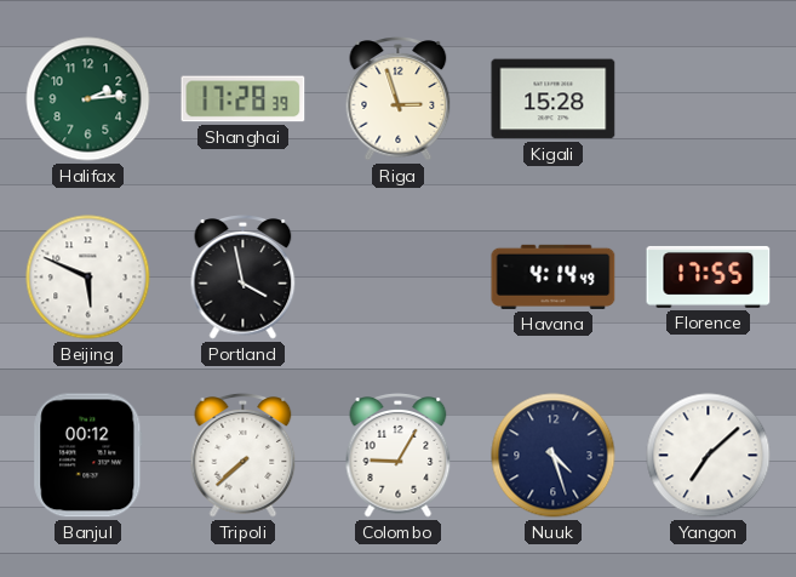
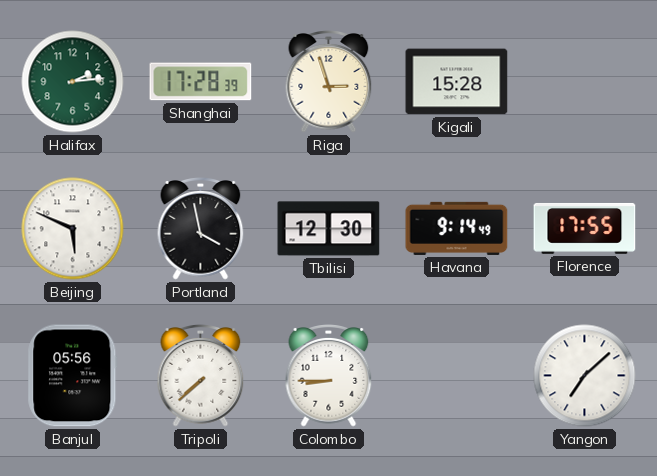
Tbilisi: none -> 12:30 (329, 229)
Havana: 4:14 -> 9:14 (457, 228)
Banjul: 00:12 -> 05:56 (73, 376)
Colombo: 9:05 -> 8:45 (329, 376)
Nuuk: 4:27 -> none (554, 456)
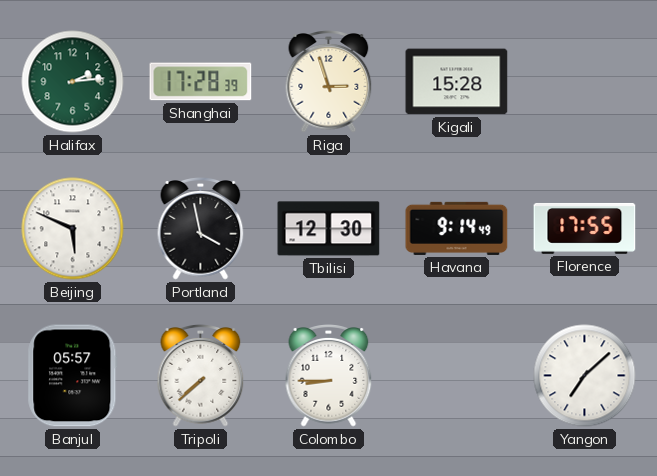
Banjul: 05:56 -> 05:57 (73, 376)
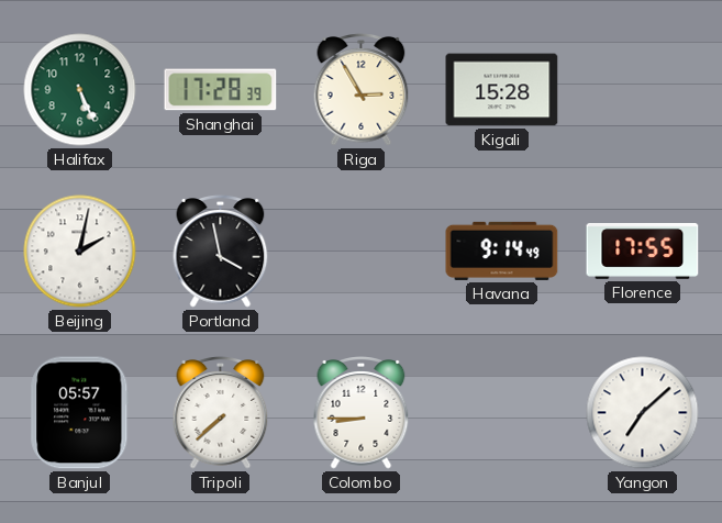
Halifax: 2:14 -> 5:26 (80, 90)
Riga: 2:57 -> 2:55 (362, 90)
Beijing: 5:49 -> 2:02 (80, 252)
Tbilisi: 12:30 -> none (329, 229)
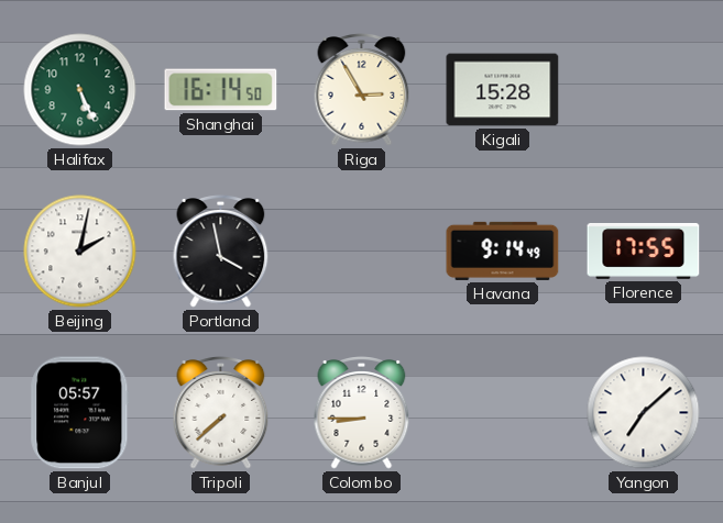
Shanghai: 17:28 -> 16:14 (221, 90)
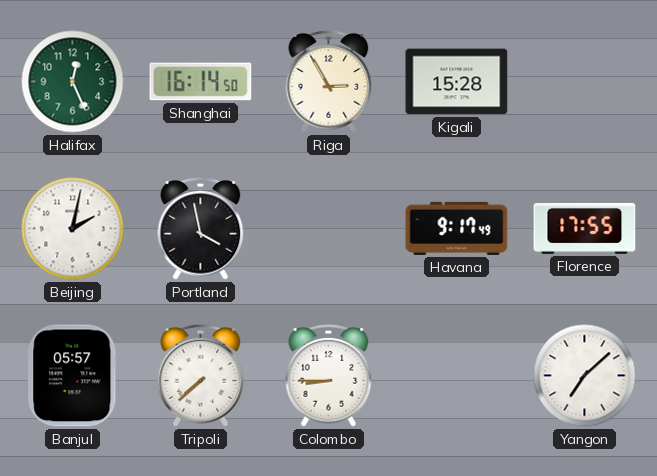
Halifax: 5:26 -> 12:26 (73, 82)
Havana: 9:14 -> 9:17 (457, 228)
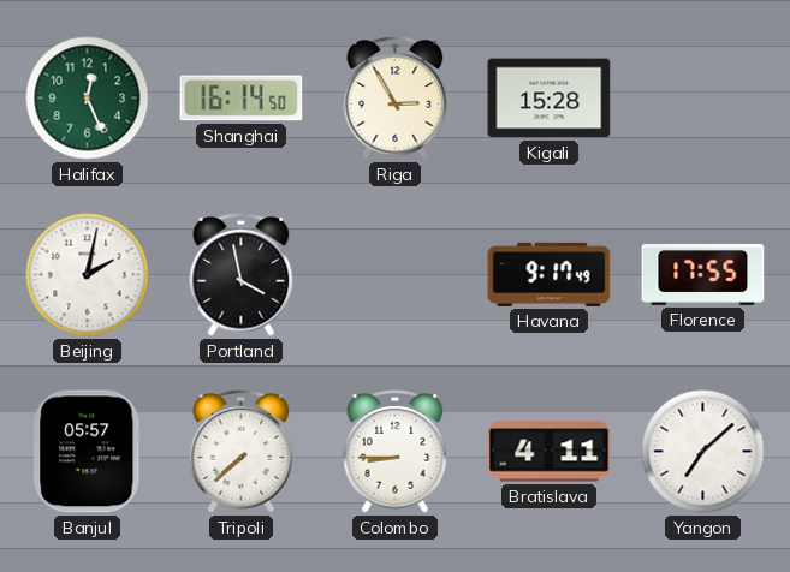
Bratislava: none -> 4:11 (550, 452)
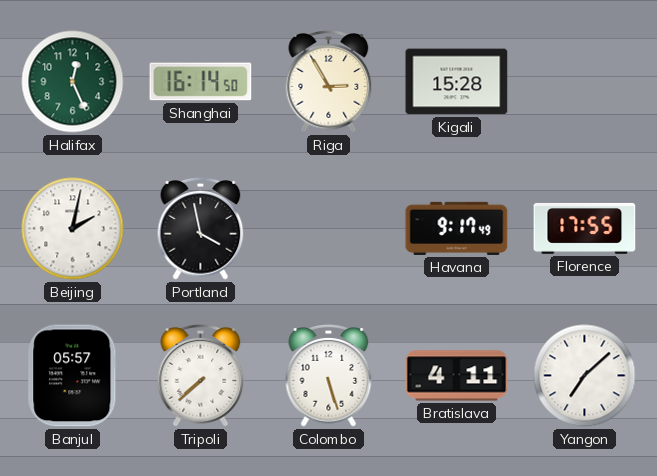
Colombo: 8:45 -> 5:27 (329, 376)
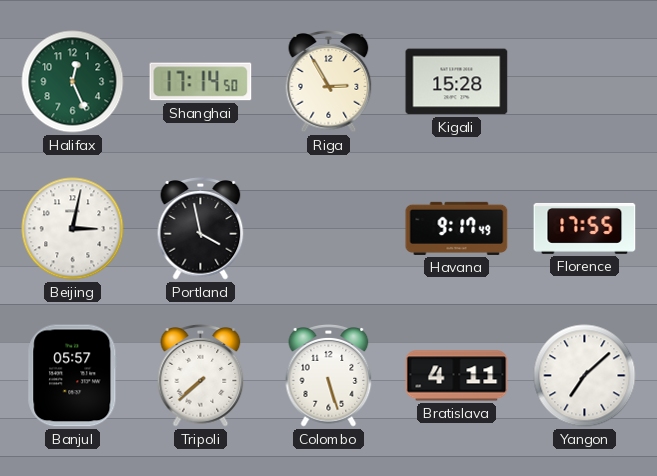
Shanghai: 16:14 -> 17:14 (201, 82)
Beijing: 2:02 -> 3:02 (73, 229)
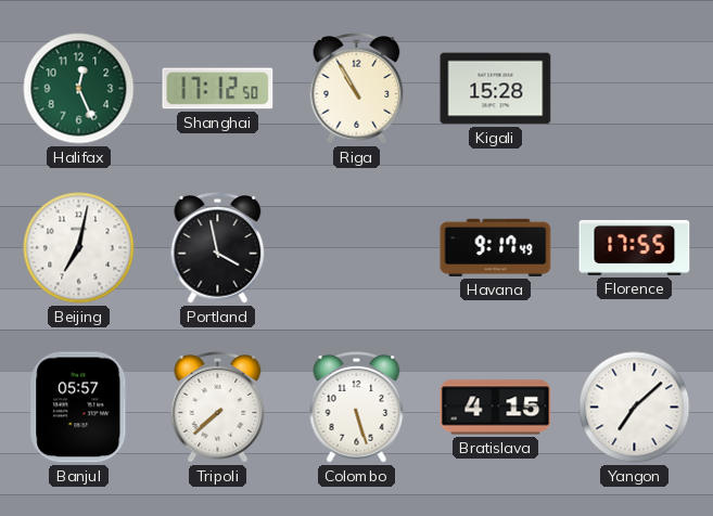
Shanghai: 17:14 -> 17:12 (218, 89)
Riga: 2:55 -> 10:55 (357, 89)
Beijing: 3:02 -> 7:02 (79, 248)
Bratislava: 4:11 -> 4:15 (496, 408)
